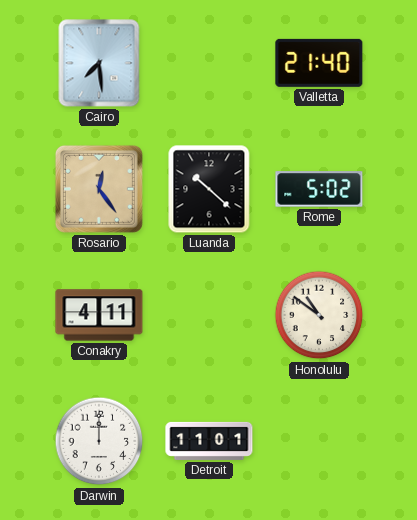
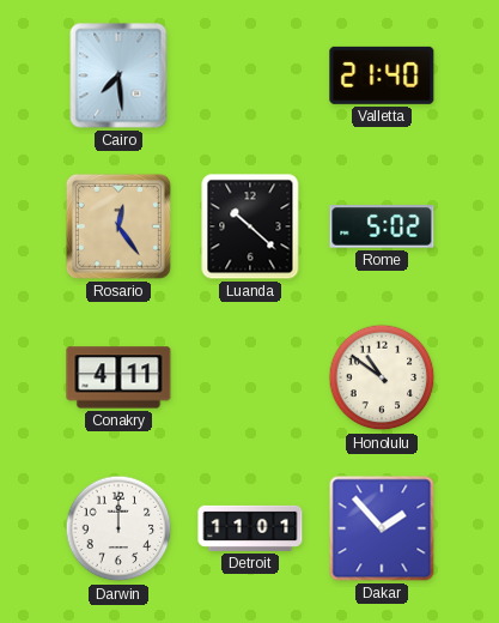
Dakar: none -> 1:53 (382, 528)
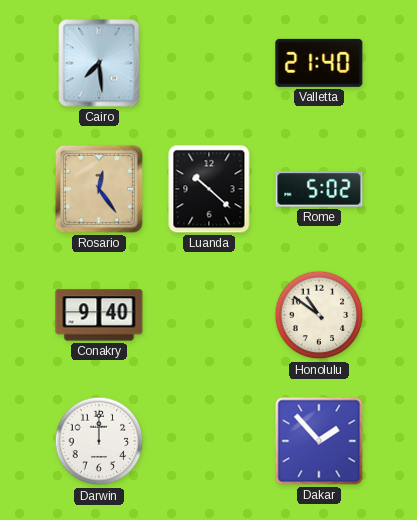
Conakry: 4:11 -> 9:40 (99, 315)
Detroit: 11:01 -> none (250, 528)
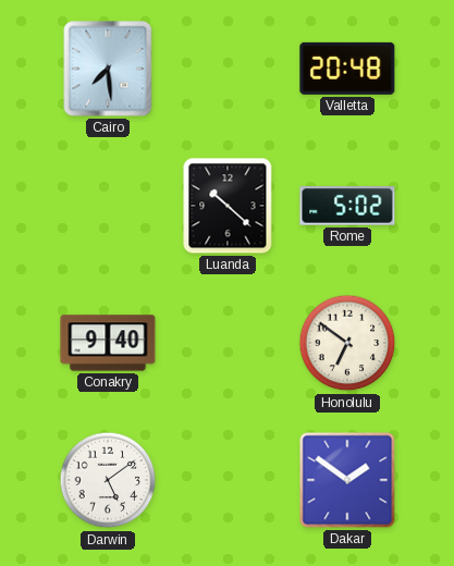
Valletta: 21:40 -> 20:48 (347, 69)
Rosario: 12:24 -> none (99, 189)
Honolulu: 10:51 -> 6:51 (347, 343)
Darwin: 12:00 -> 5:09 (108, 480)
Dakar: 1:53 -> 1:51 (347, 480)
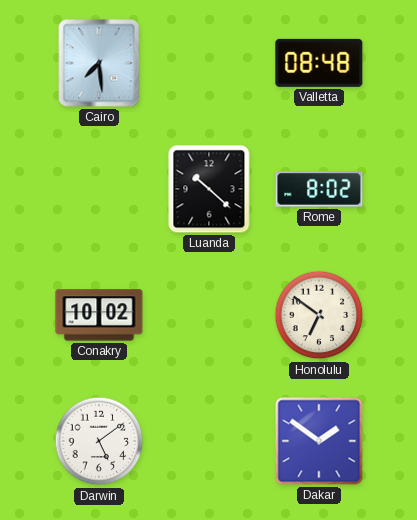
Valletta: 20:48 -> 08:48 (319, 63)
Rome: 5:02 -> 8:02 (319, 189)
Conakry: 9:40 -> 10:02 (99, 315)
